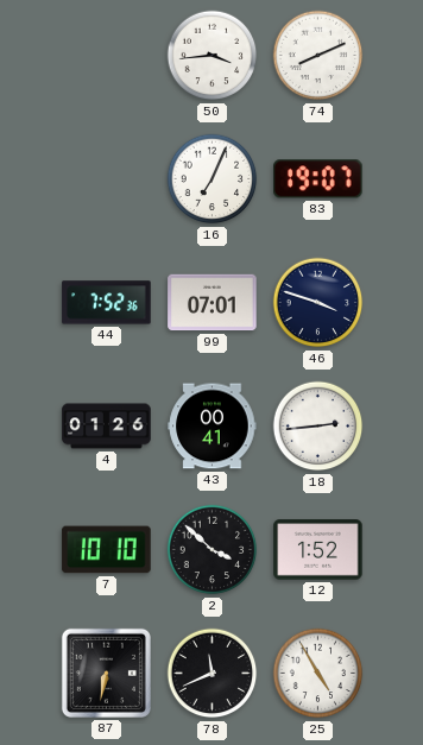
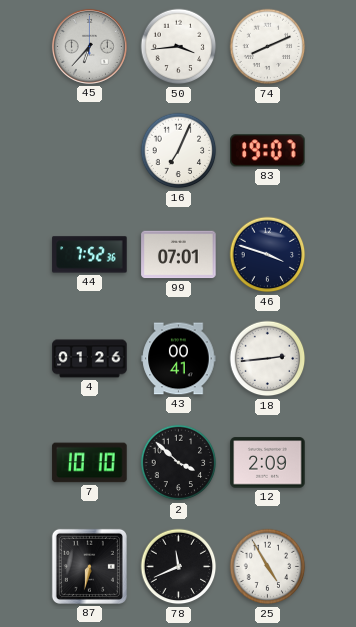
45: none -> 6:37 (89, 46)
12: 1:52 -> 2:09 (268, 463)
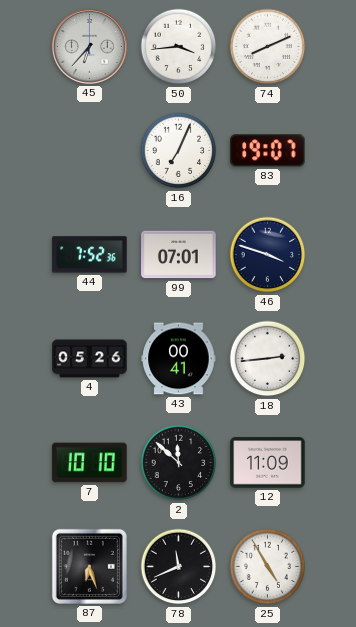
4: 01:26 -> 05:26 (90, 359)
2: 3:52 -> 11:52 (179, 463)
12: 2:09 -> 11:09 (268, 463)
87: 6:32 -> 6:27 (89, 566)
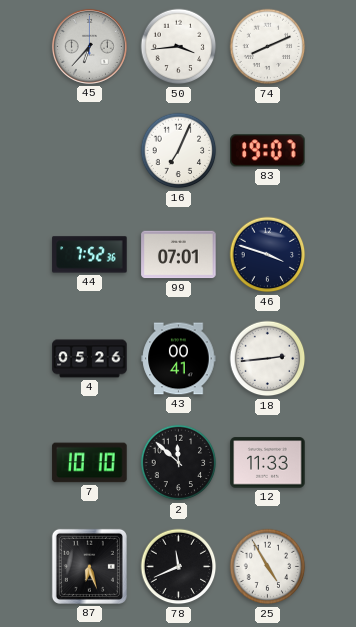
12: 11:09 -> 11:33 (268, 463)
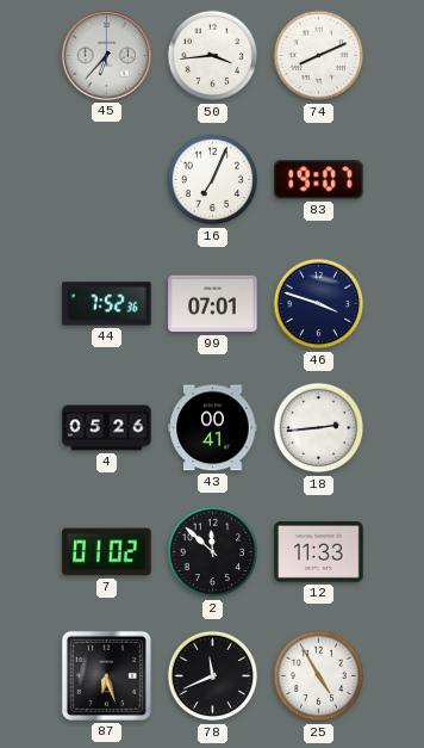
7: 10:10 -> 01:02 (107, 552)
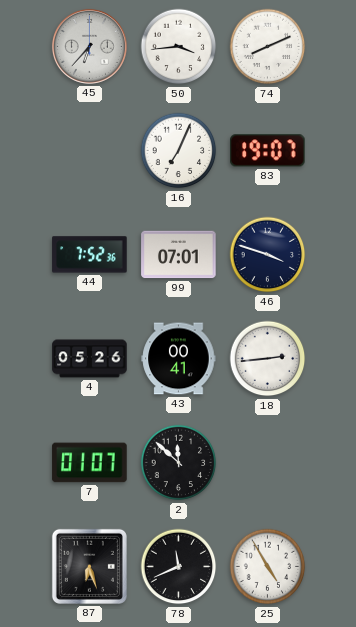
7: 01:02 -> 01:07 (90, 463)
12: 11:33 -> none (319, 552)
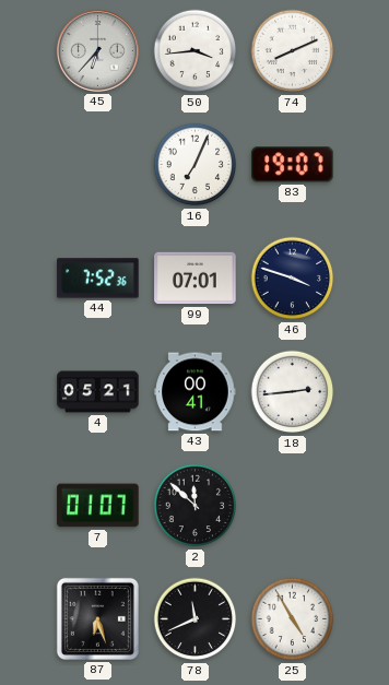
4: 05:26 -> 05:21 (98, 392)
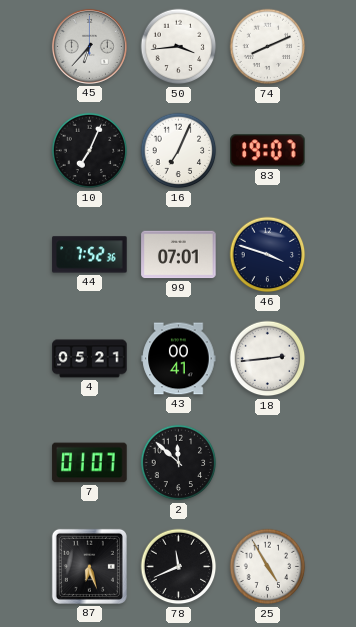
10: none -> 7:04 (90, 151)
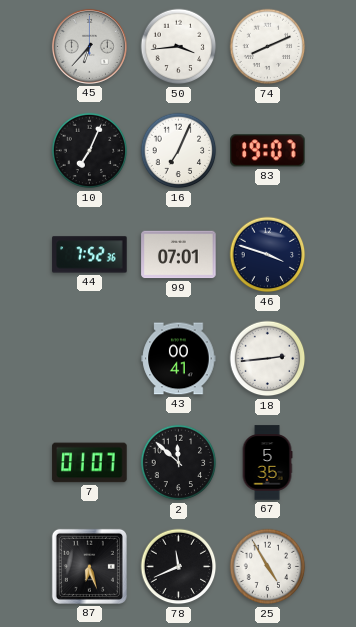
4: 05:21 -> none (90, 359)
67: none -> 5:35 (267, 463)
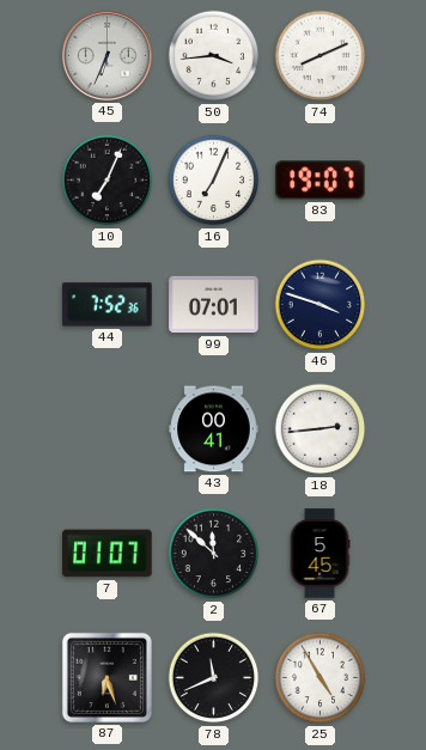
45: 6:37 -> 6:34 (106, 55)
67: 5:35 -> 5:45 (319, 554)
